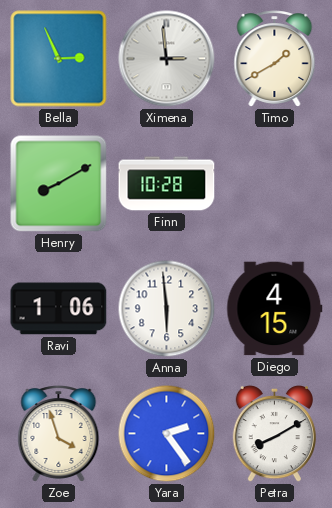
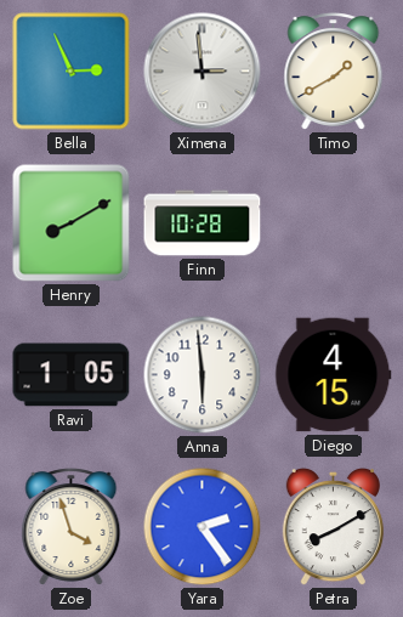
Ravi: 1:06 -> 1:05 (72, 375)
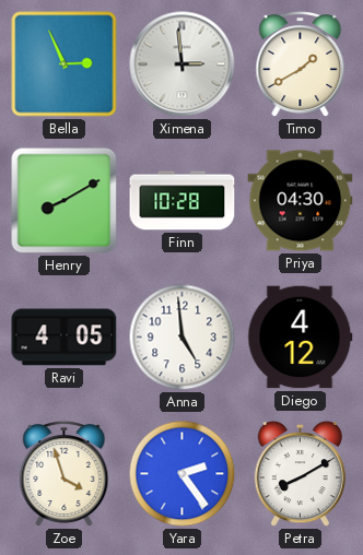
Priya: none -> 04:30 (301, 201)
Ravi: 1:05 -> 4:05 (65, 338)
Anna: 5:59 -> 4:59 (183, 338)
Diego: 4:15 -> 4:12 (301, 338)
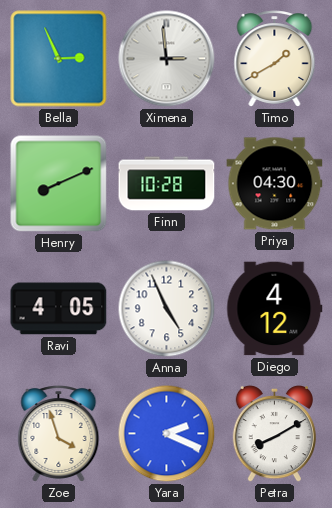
Henry: 8:10 -> 8:11 (59, 184)
Anna: 4:59 -> 4:56 (167, 309)
Yara: 2:24 -> 2:19 (167, 434)
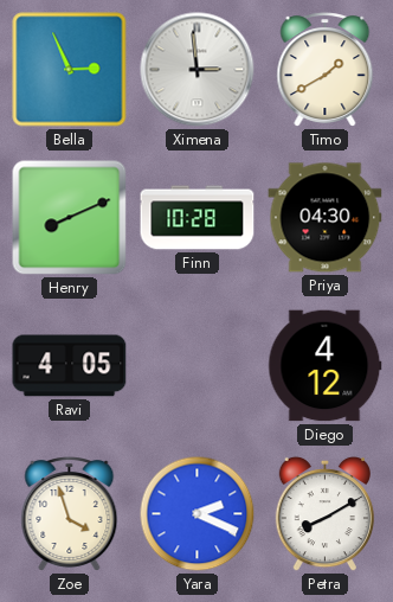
Anna: 4:56 -> none (167, 309)
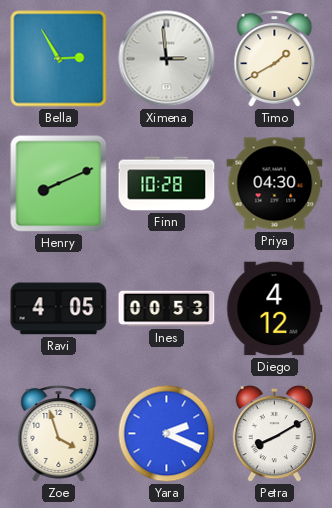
Bella: 2:56 -> 2:55 (59, 59)
Ines: none -> 00:53 (167, 309)
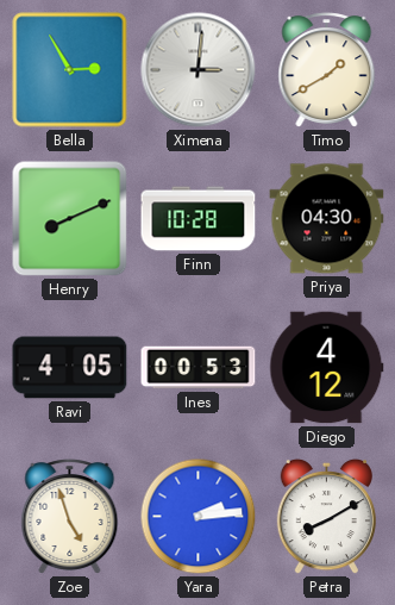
Ximena: 2:59 -> 3:01 (199, 70)
Zoe: 3:57 -> 4:57 (70, 517)
Yara: 2:19 -> 2:14 (199, 517)
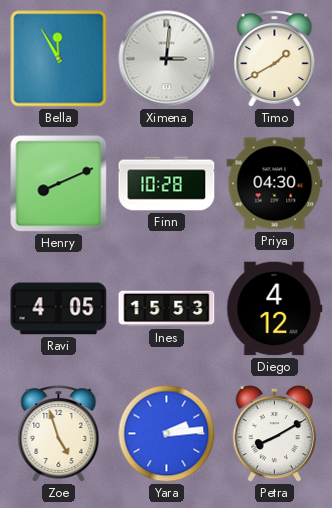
Bella: 2:55 -> 11:55 (59, 59)
Ines: 00:53 -> 15:53 (167, 309)
